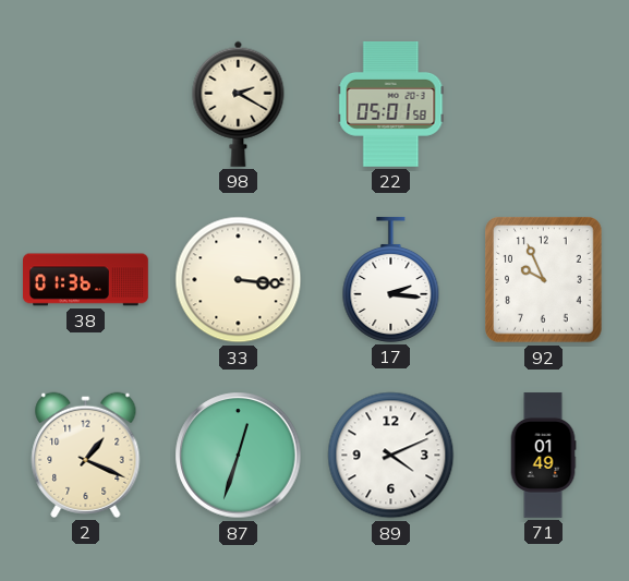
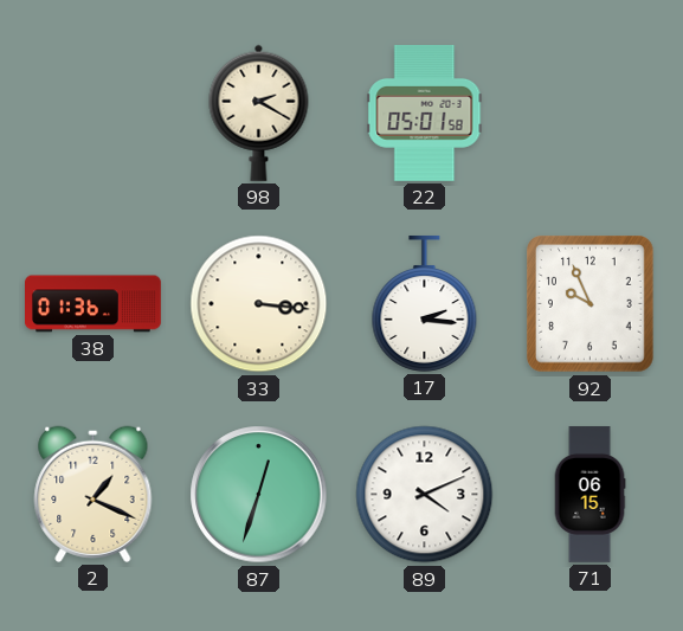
71: 01:49 -> 06:15 (589, 495)
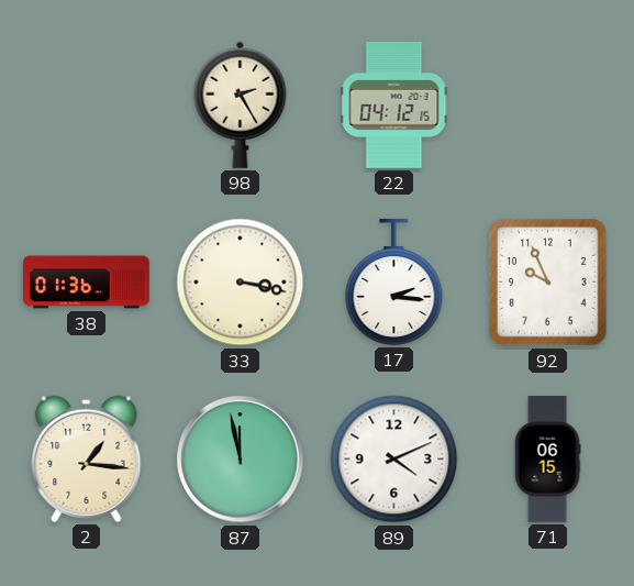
98: 2:20 -> 2:25 (241, 104)
22: 05:01 -> 04:12 (394, 106)
33: 3:16 -> 3:17 (241, 283)
2: 1:19 -> 1:16 (87, 458)
87: 12:33 -> 11:58 (241, 460)
